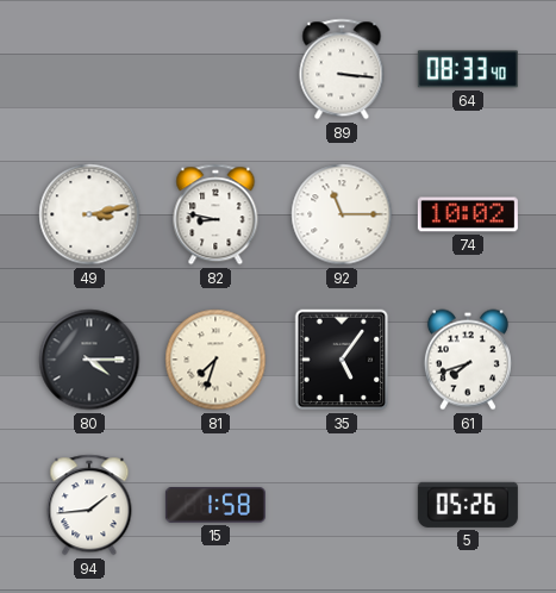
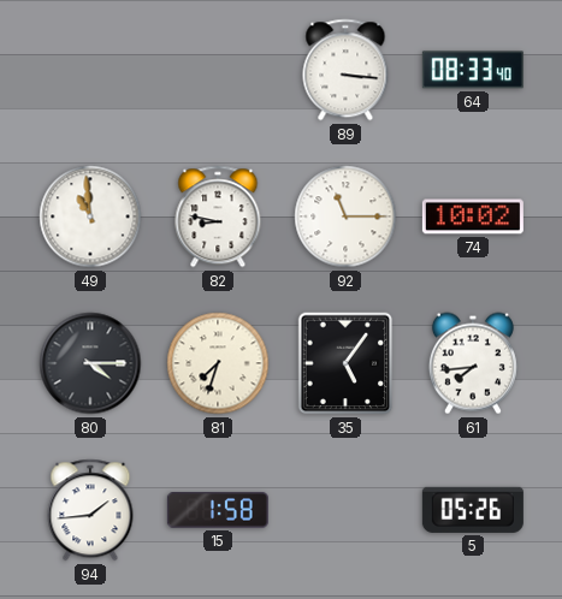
49: 3:13 -> 10:59 (90, 217)
61: 7:42 -> 7:44 (473, 363)
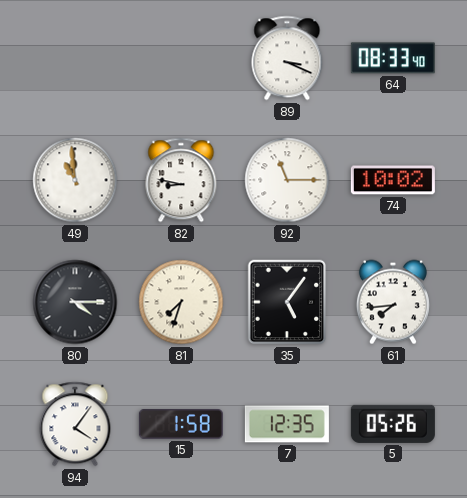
89: 3:16 -> 3:19 (287, 58)
94: 1:44 -> 4:06 (75, 424)
7: none -> 12:35 (287, 424)
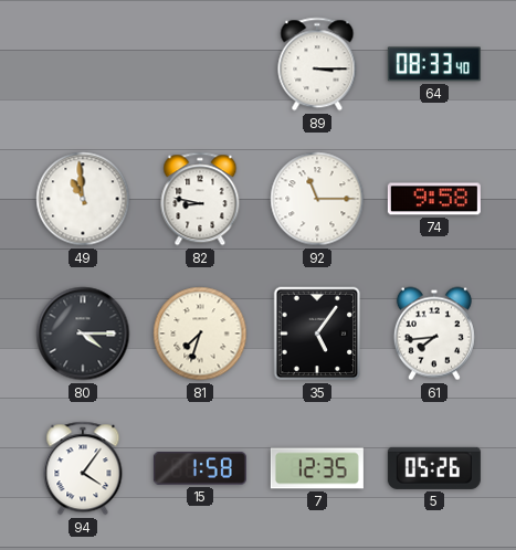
89: 3:19 -> 3:15 (317, 64)
74: 10:02 -> 9:58 (434, 199)
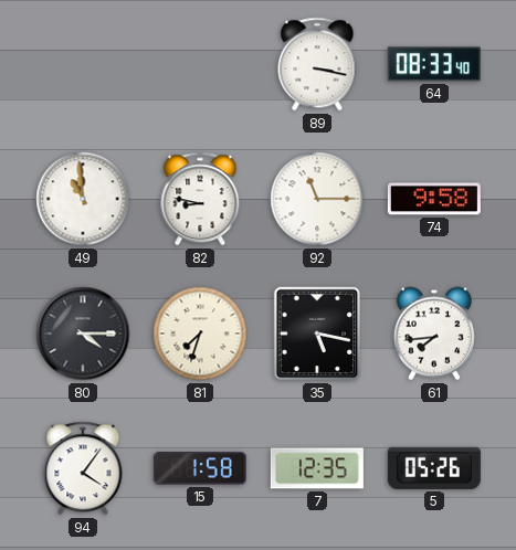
89: 3:15 -> 3:17 (317, 64)
35: 5:06 -> 5:17 (317, 334)
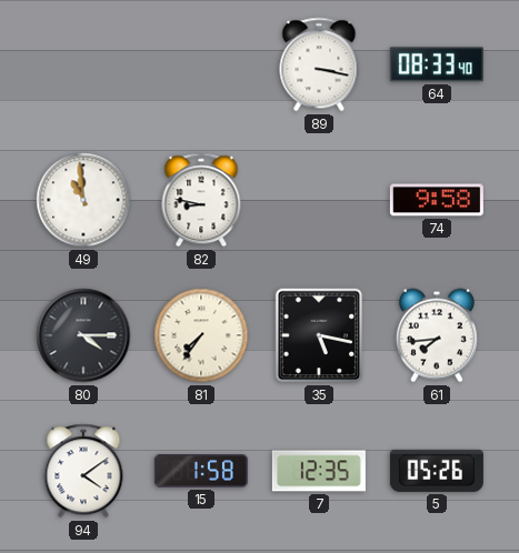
92: 11:15 -> none (317, 199)
81: 7:33 -> 7:36 (201, 335)
94: 4:06 -> 4:09 (83, 471)
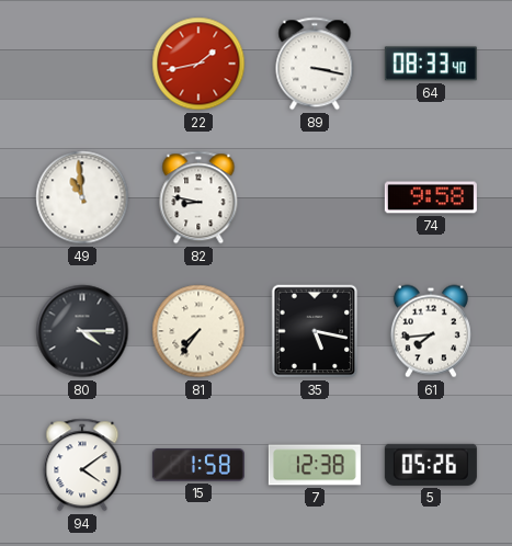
22: none -> 1:43 (198, 64)
7: 12:35 -> 12:38 (315, 465)
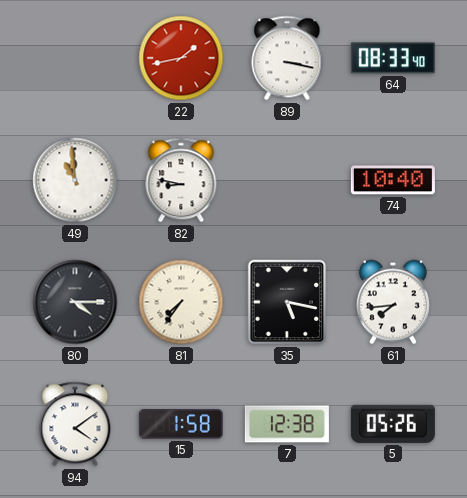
74: 9:58 -> 10:40 (393, 180)
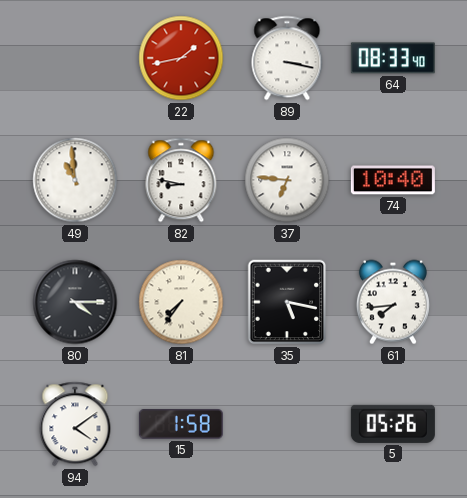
37: none -> 6:46 (287, 180)
7: 12:38 -> none (287, 424)
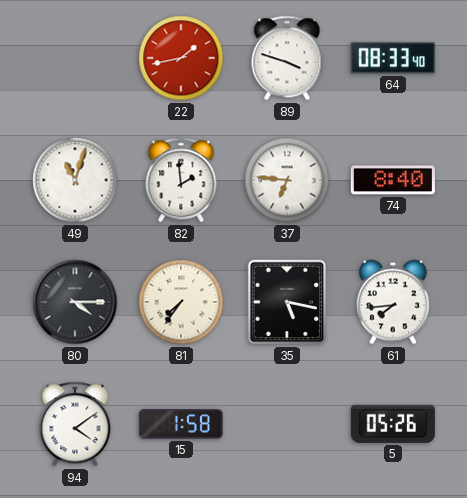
89: 3:17 -> 3:48 (287, 58)
49: 10:59 -> 11:03 (75, 180)
82: 8:47 -> 1:59 (181, 180)
74: 10:40 -> 8:40 (393, 180)
